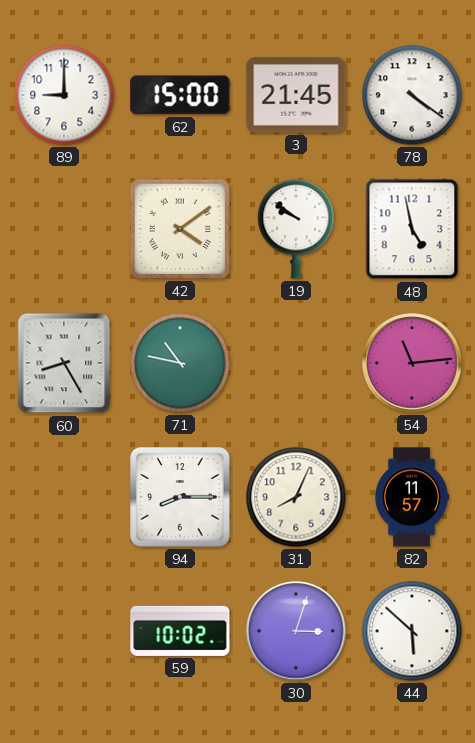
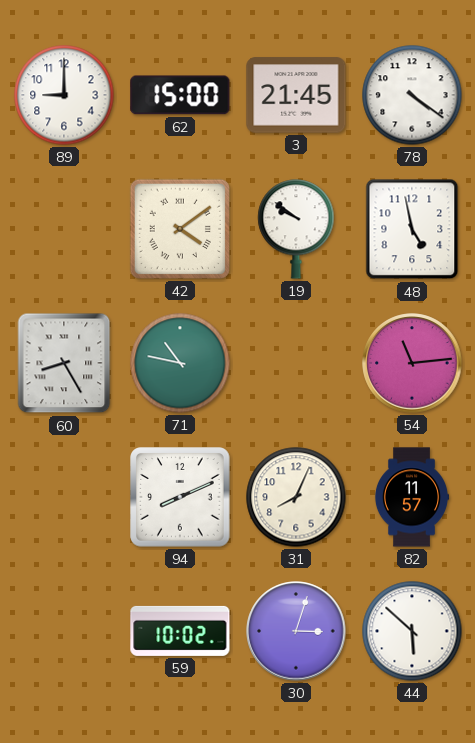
94: 8:15 -> 8:11 (180, 497)
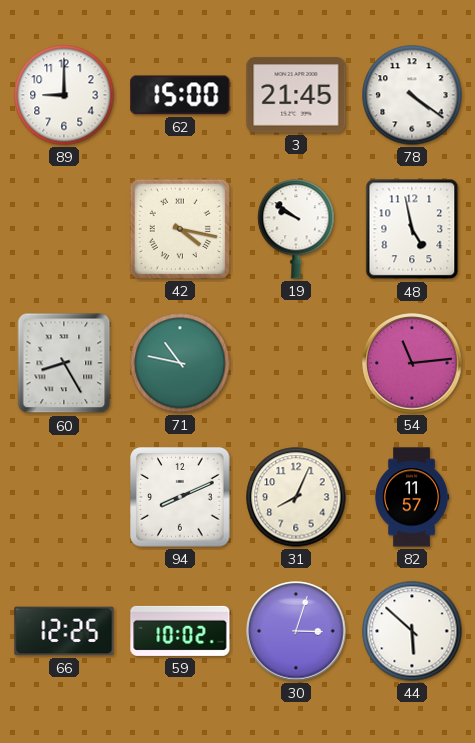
42: 4:09 -> 4:17 (180, 229)
66: none -> 12:25 (64, 631)
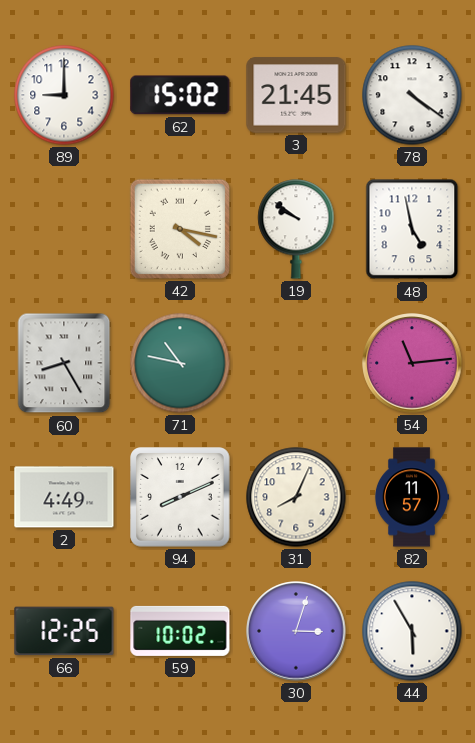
62: 15:00 -> 15:02 (180, 95)
2: none -> 4:49 (64, 497)
44: 5:52 -> 5:55 (412, 631)
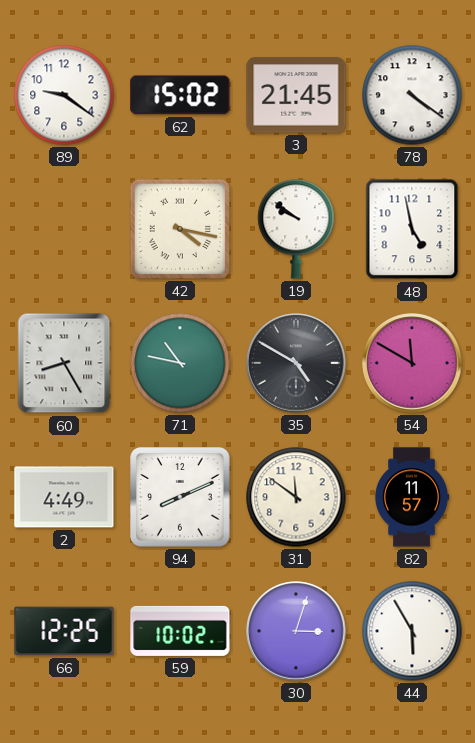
89: 9:00 -> 9:21 (64, 95)
35: none -> 4:50 (296, 363)
54: 11:14 -> 11:50 (412, 363)
31: 8:04 -> 11:51 (296, 497)
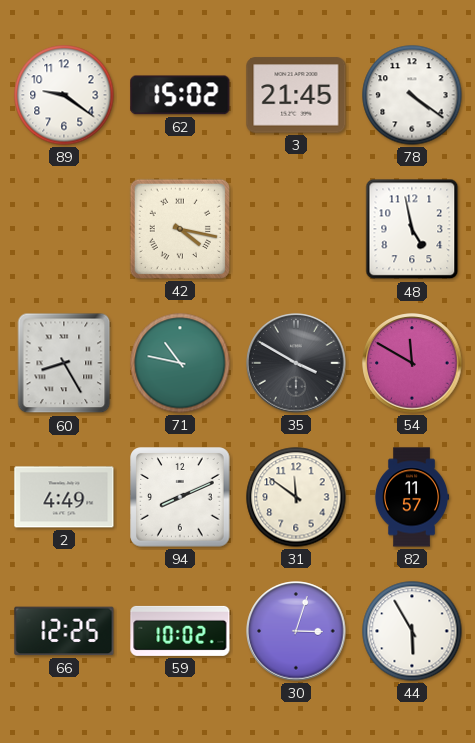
19: 9:51 -> none (296, 229)
35: 4:50 -> 3:50 (296, 363)
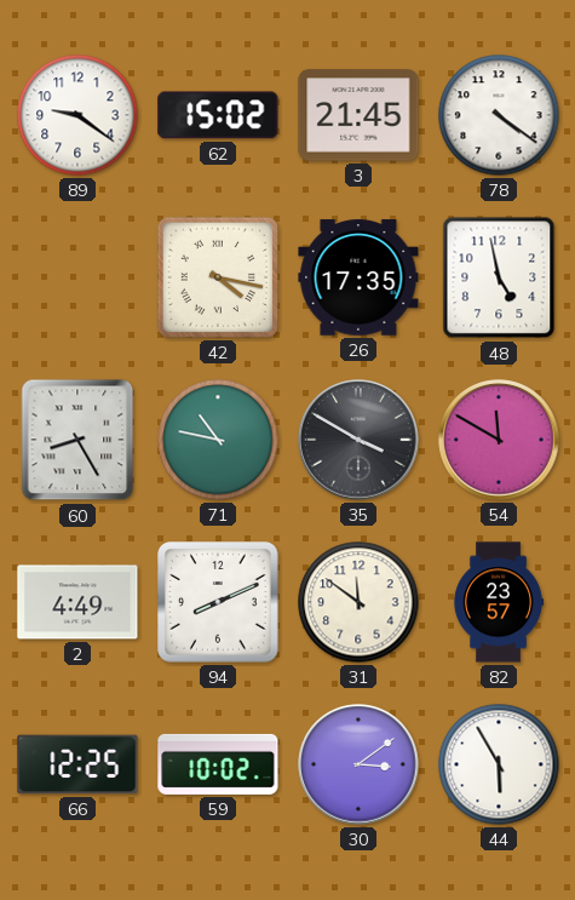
26: none -> 17:35 (358, 277)
82: 11:57 -> 23:57 (499, 602)
30: 3:03 -> 3:09 (358, 764)
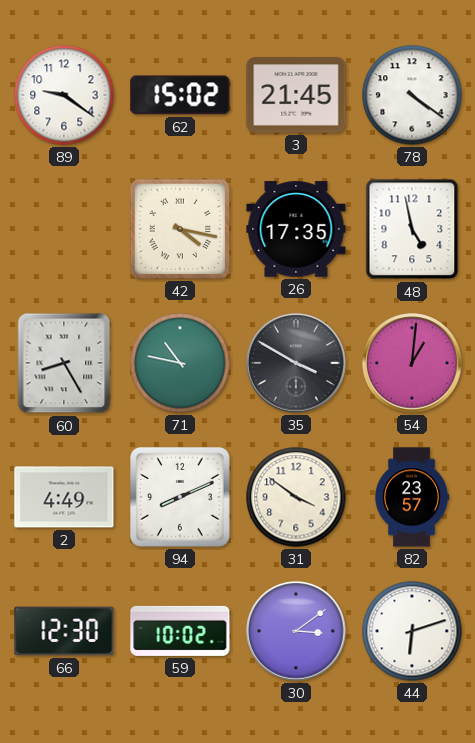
54: 11:50 -> 1:01 (412, 363)
31: 11:51 -> 3:51 (296, 497)
66: 12:25 -> 12:30 (64, 631)
44: 5:55 -> 6:12 (412, 631)
